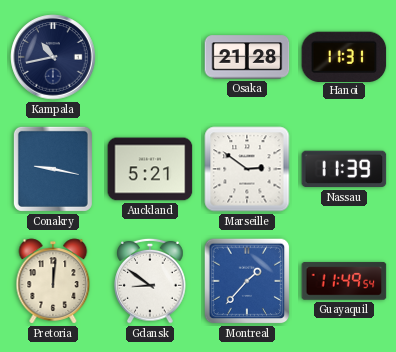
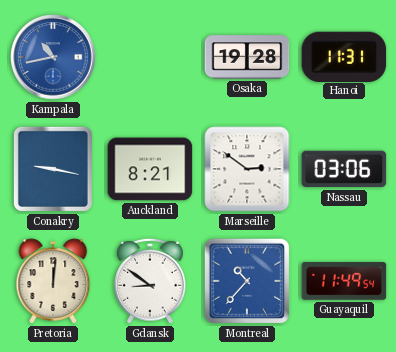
Kampala dial: navy -> blue (53, 57)
Osaka: 21:28 -> 19:28 (247, 57)
Auckland: 5:21 -> 8:21 (150, 169)
Nassau: 11:39 -> 03:06 (344, 169)
Montreal: 1:37 -> 10:37 (247, 281)
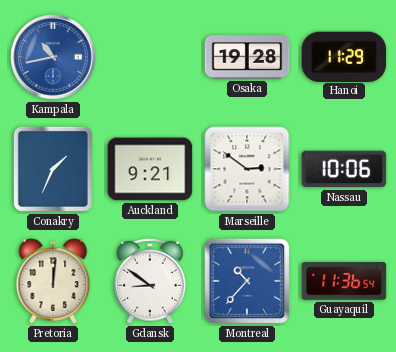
Hanoi: 11:31 -> 11:29 (344, 56)
Conakry: 9:17 -> 1:34 (53, 169)
Auckland: 8:21 -> 9:21 (150, 169)
Nassau: 03:06 -> 10:06 (344, 169)
Guayaquil: 11:49 -> 11:36 (344, 281)
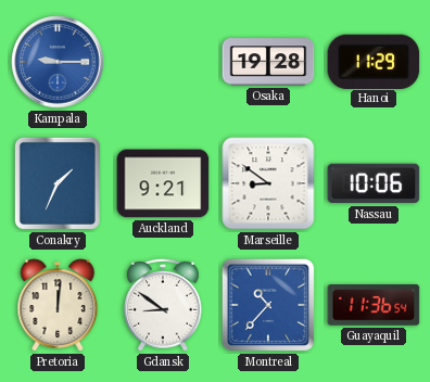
Kampala: 10:43 -> 9:15 (58, 62)
Marseille: 2:51 -> 8:51 (268, 183)
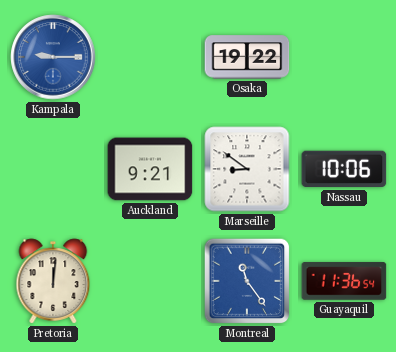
Osaka: 19:28 -> 19:22 (247, 57)
Hanoi: 11:29 -> none (374, 61)
Conakry: 1:34 -> none (58, 183)
Gdansk: 8:51 -> none (163, 305)
Montreal: 10:37 -> 11:24 (247, 281)
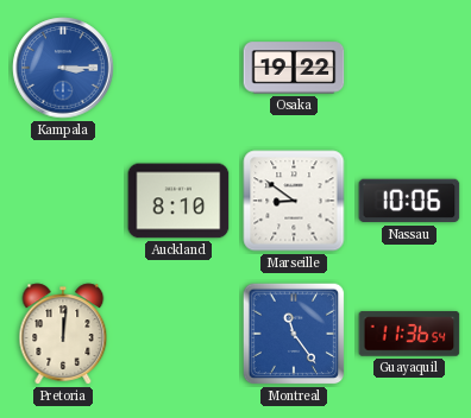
Kampala: 9:15 -> 3:15 (63, 68)
Auckland: 9:21 -> 8:10 (178, 201)
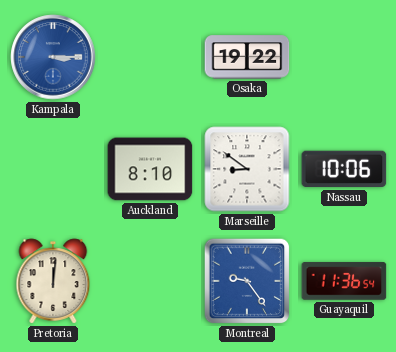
Montreal: 11:24 -> 9:24 (247, 281)
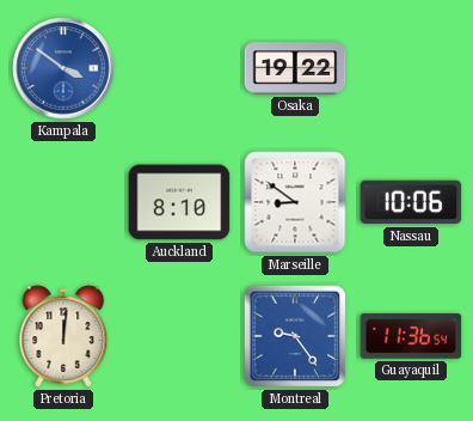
Kampala: 3:15 -> 3:51 (63, 68)
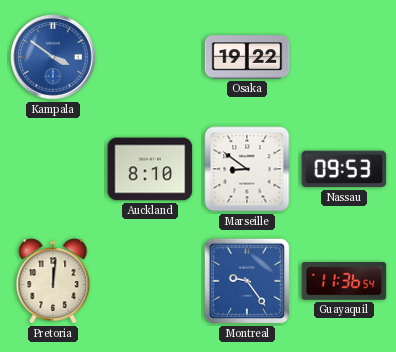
Nassau: 10:06 -> 09:53 (344, 169)
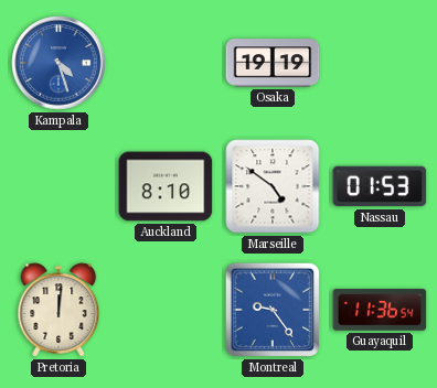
Kampala: 3:51 -> 4:27 (58, 63)
Osaka: 19:22 -> 19:19 (273, 63)
Marseille: 8:51 -> 4:51 (273, 186)
Nassau: 09:53 -> 01:53 (380, 186)
